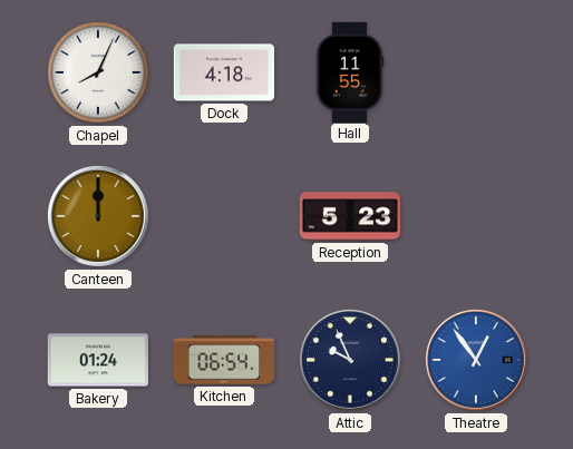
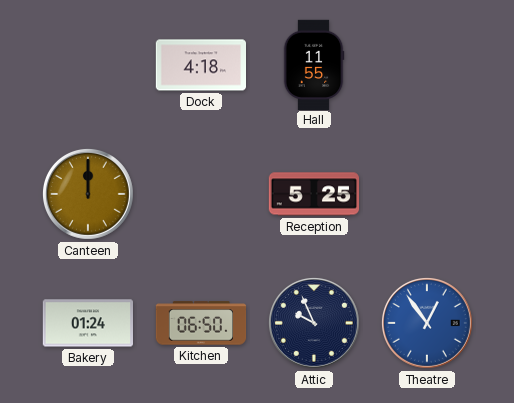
Chapel: 8:04 -> none (99, 74)
Reception: 5:23 -> 5:25 (314, 194)
Kitchen: 06:54 -> 06:50 (201, 323)
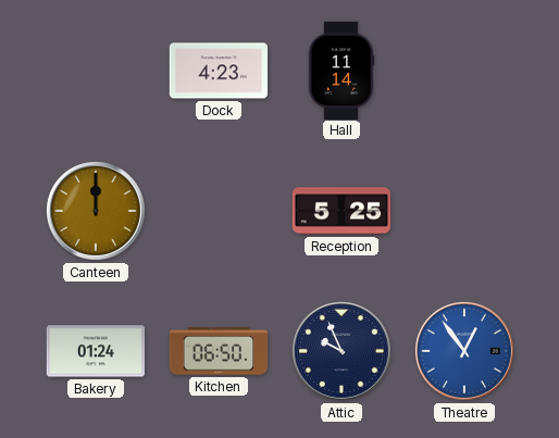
Dock: 4:18 -> 4:23 (218, 71)
Hall: 11:55 -> 11:14 (341, 70)
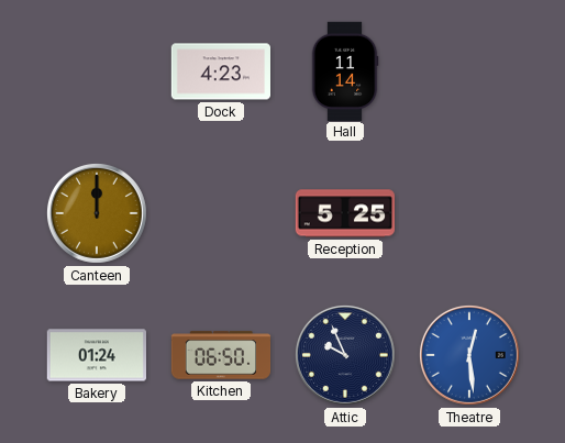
Theatre: 12:54 -> 12:29 (469, 355)
